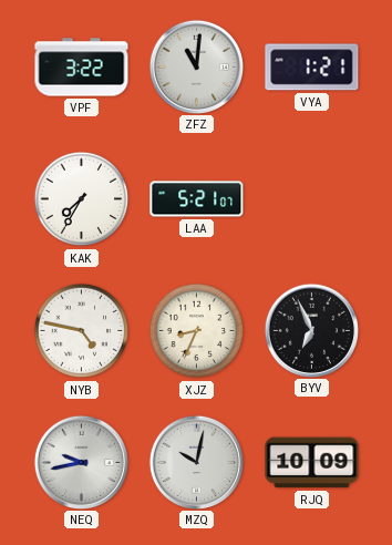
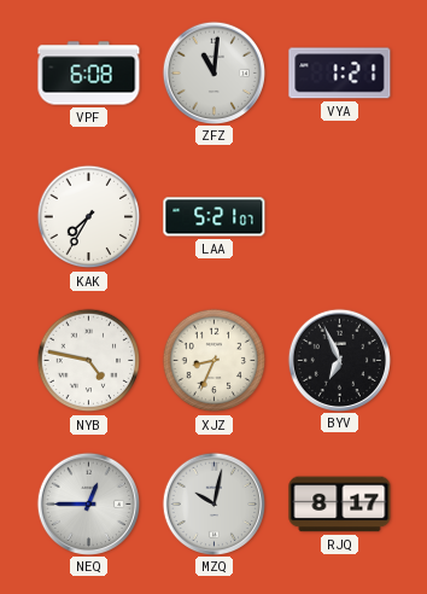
VPF: 3:22 -> 6:08 (89, 74)
NEQ: 9:43 -> 12:45 (88, 503)
RJQ: 10:09 -> 8:17 (340, 505)
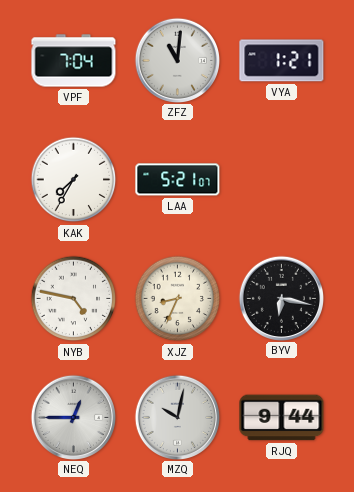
VPF: 6:08 -> 7:04 (74, 61)
BYV: 6:56 -> 6:17 (281, 298)
RJQ: 8:17 -> 9:44 (282, 418)
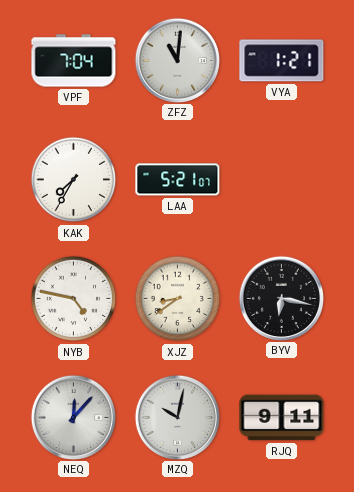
XJZ: 8:34 -> 8:39 (178, 299)
NEQ: 12:45 -> 12:07 (73, 417)
RJQ: 9:44 -> 9:11 (282, 418)
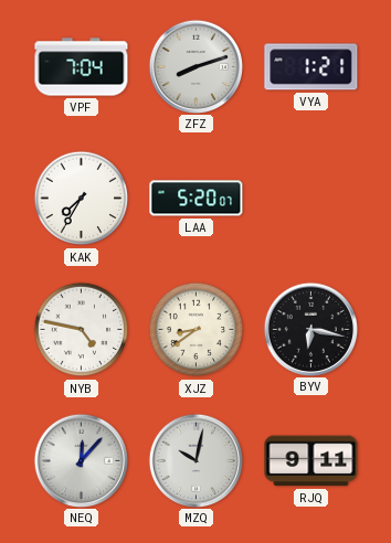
ZFZ: 11:01 -> 8:12 (196, 66)
LAA: 5:21 -> 5:20 (197, 199)
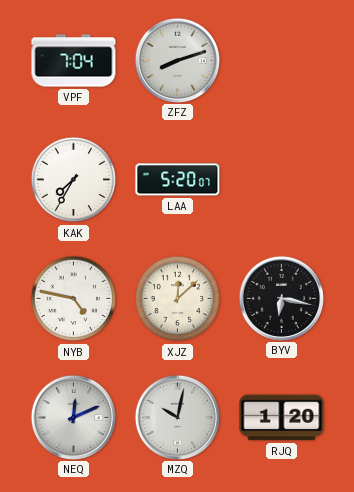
VYA: 1:21 -> none (311, 67)
XJZ: 8:39 -> 12:08 (178, 299)
NEQ: 12:07 -> 12:11 (73, 417)
RJQ: 9:11 -> 1:20 (282, 418)
